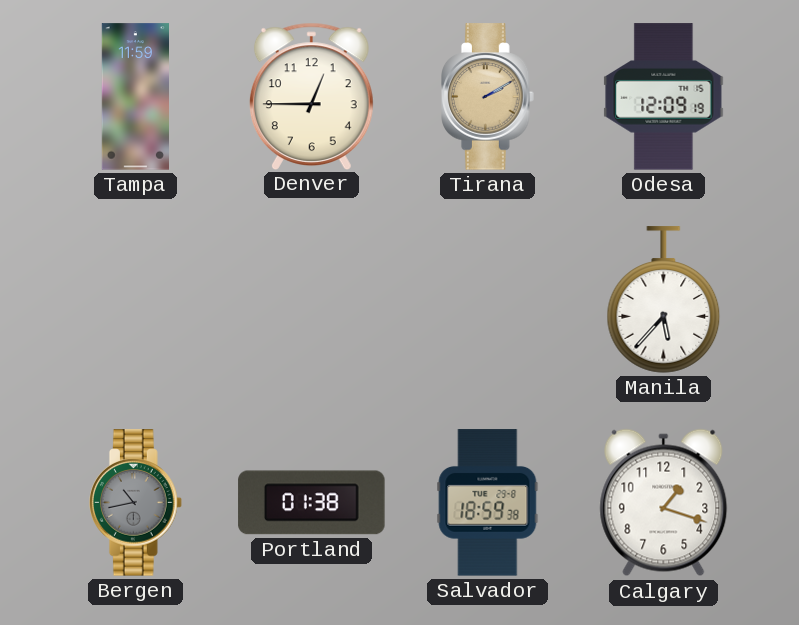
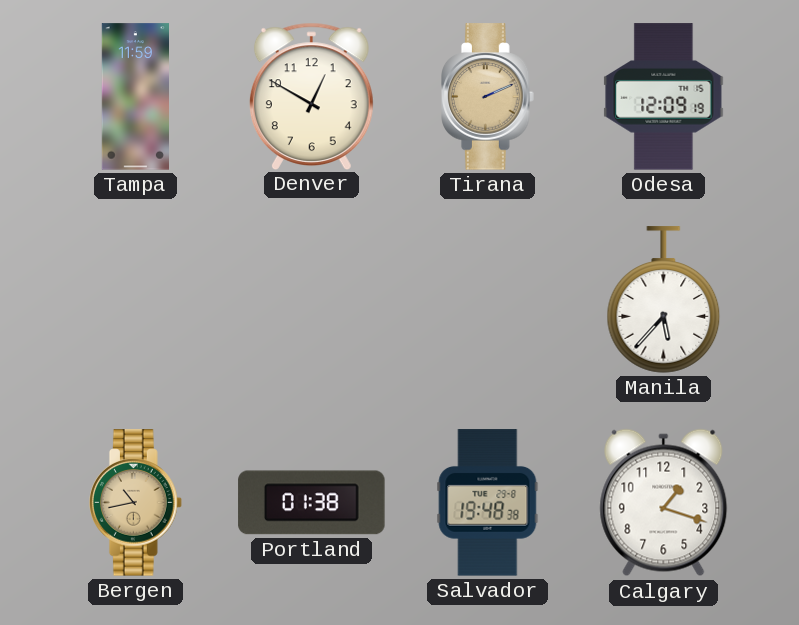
Denver: 12:45 -> 12:50 (311, 96)
Tirana: 2:10 -> 2:11 (488, 97)
Bergen dial: grey -> champagne (136, 503)
Salvador: 18:59 -> 19:48 (488, 503)
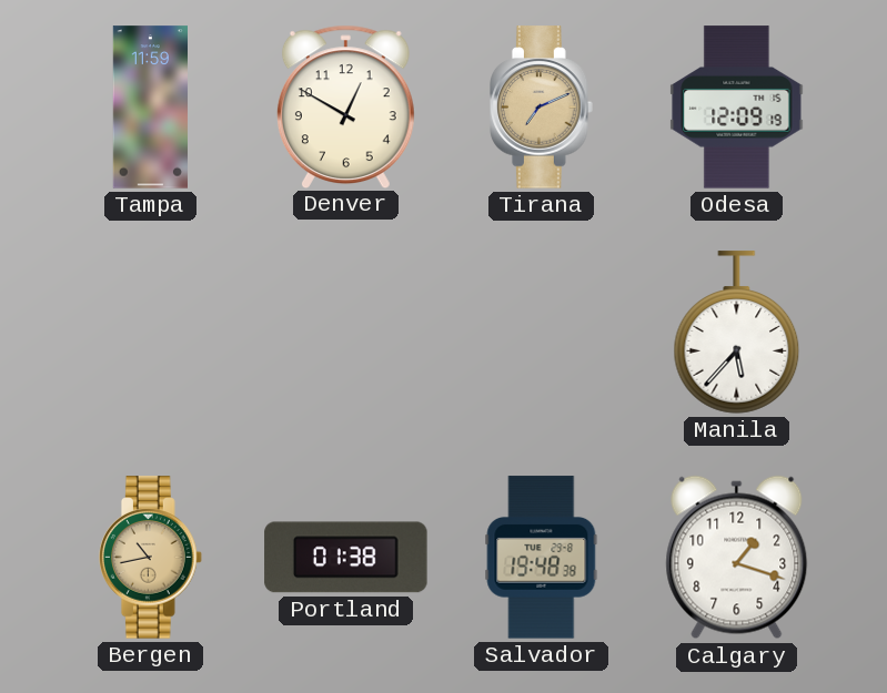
Tirana: 2:11 -> 7:11 (542, 108)
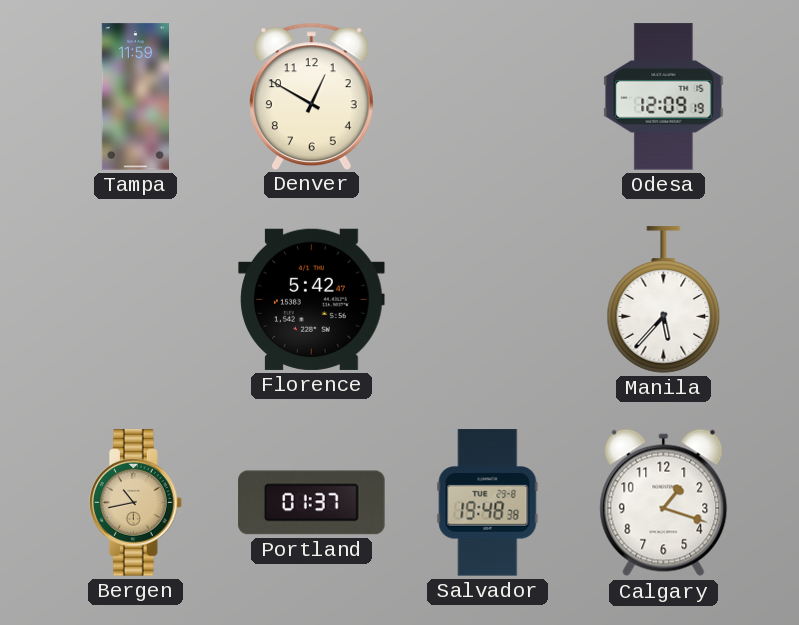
Tirana: 7:11 -> none (542, 108)
Florence: none -> 5:42 (312, 299)
Portland: 01:38 -> 01:37 (312, 503)
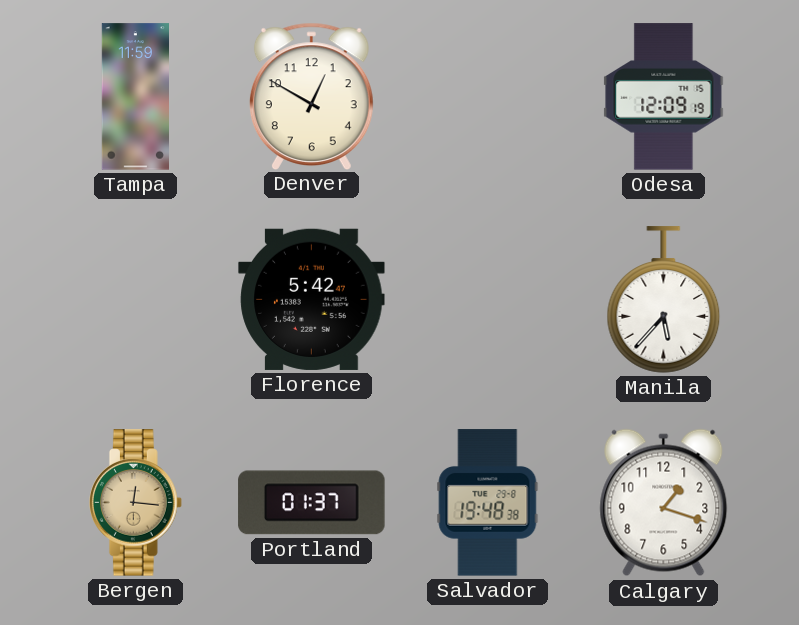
Bergen: 10:43 -> 12:16 (136, 503)
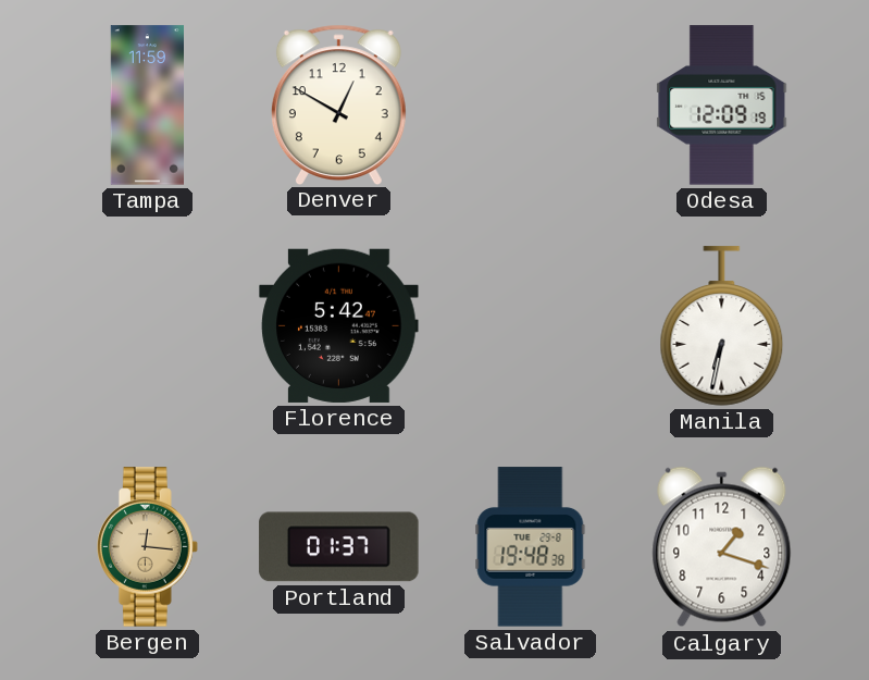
Manila: 5:37 -> 6:32 (722, 326)
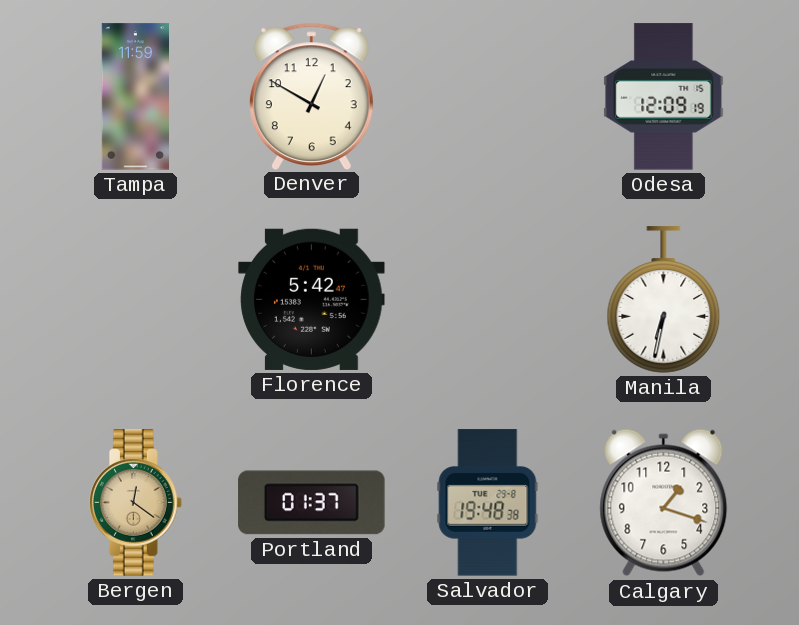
Bergen: 12:16 -> 12:21 (136, 503)
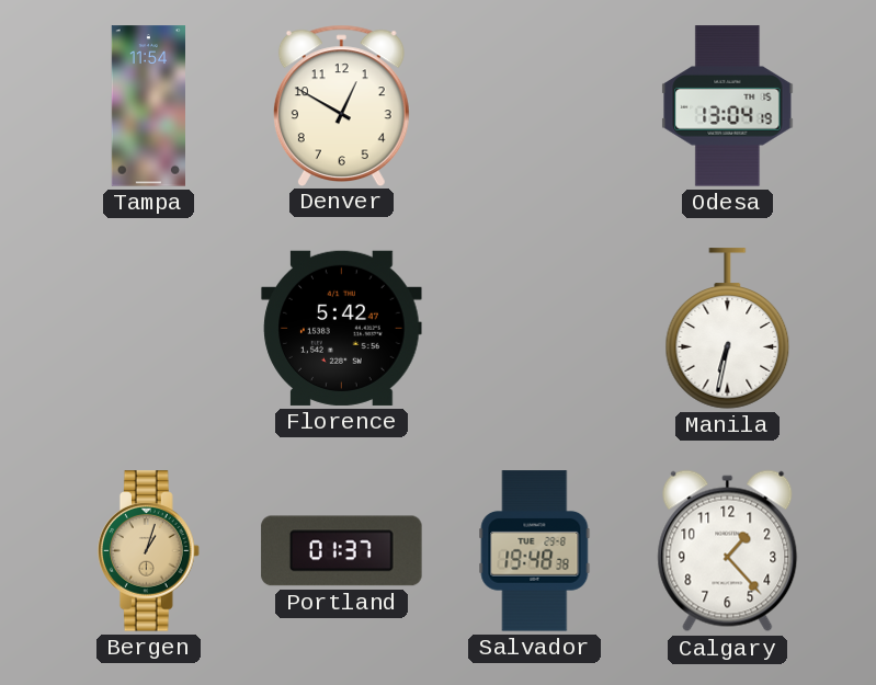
Tampa: 11:59 -> 11:54 (148, 106)
Odesa: 12:09 -> 13:04 (728, 106)
Bergen: 12:21 -> 1:03 (149, 551)
Calgary: 1:18 -> 1:23 (728, 551)
